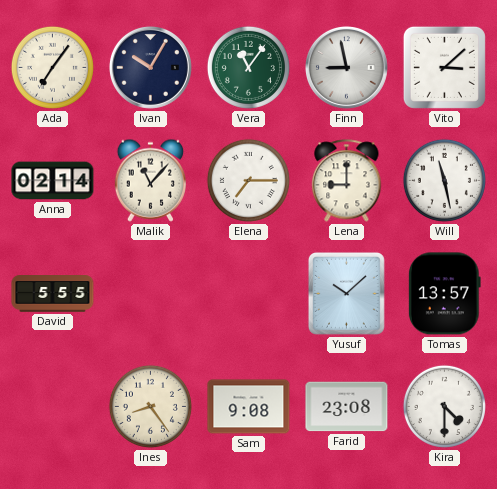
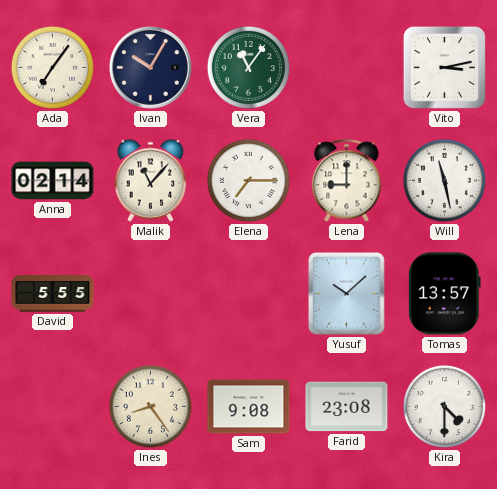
Finn: 8:58 -> none (346, 67)
Vito: 3:08 -> 3:13 (444, 67)
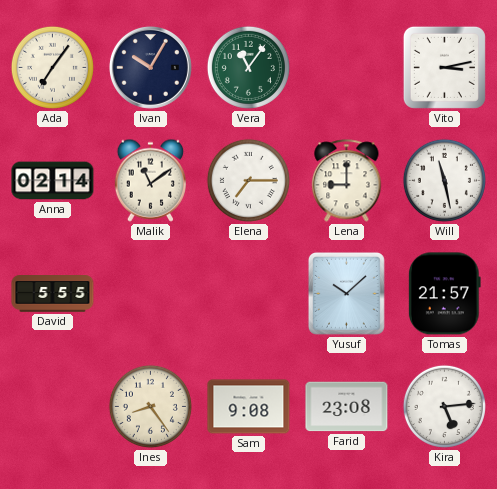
Malik: 11:07 -> 11:09 (150, 180)
Tomas: 13:57 -> 21:57 (444, 294)
Kira: 4:30 -> 5:14 (444, 406)
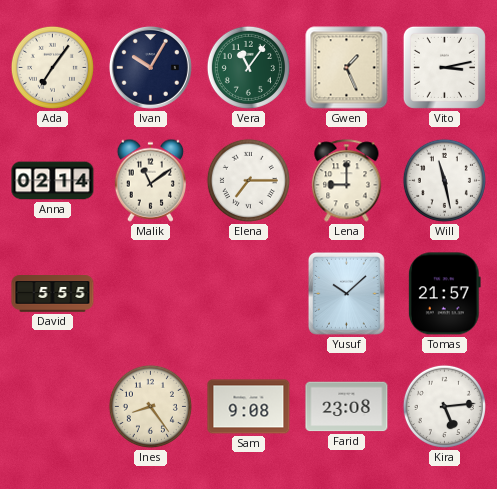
Gwen: none -> 1:26 (347, 68)
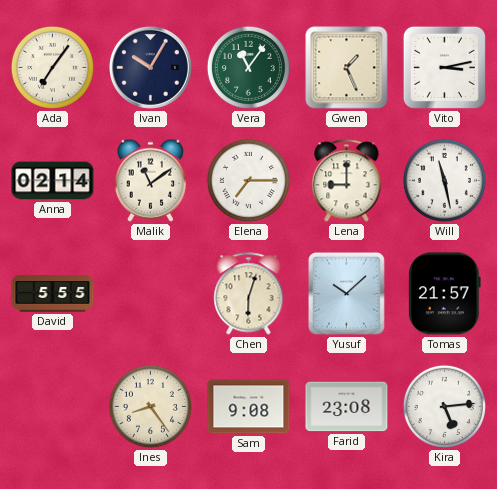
Chen: none -> 6:03 (249, 294)
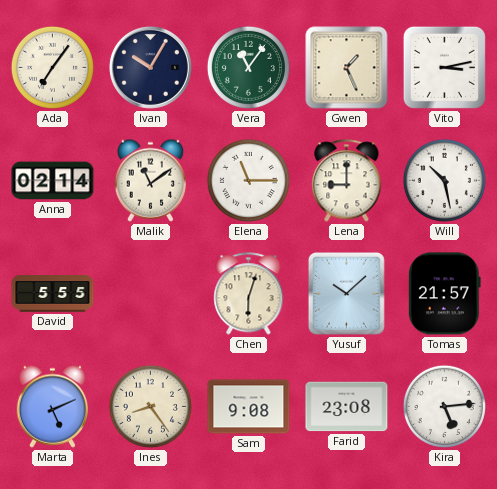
Elena: 7:15 -> 11:15 (248, 180)
Will: 11:28 -> 10:28 (444, 180)
Marta: none -> 5:11 (52, 406)
